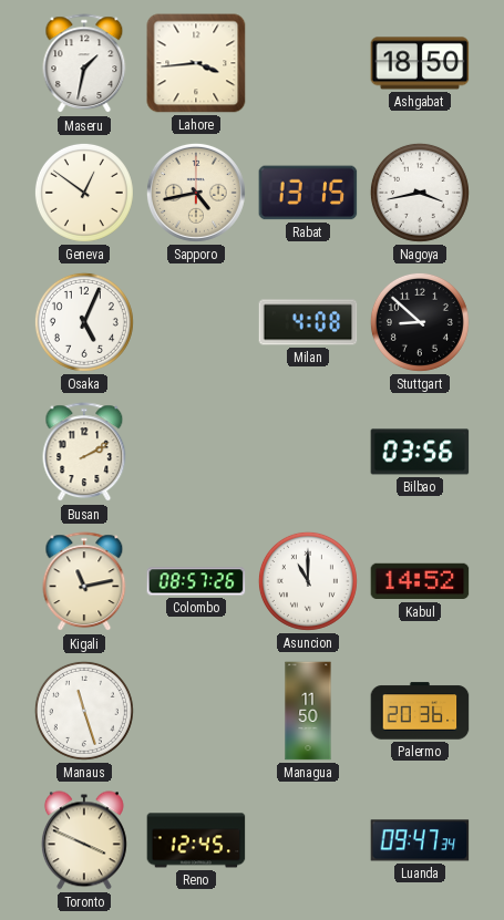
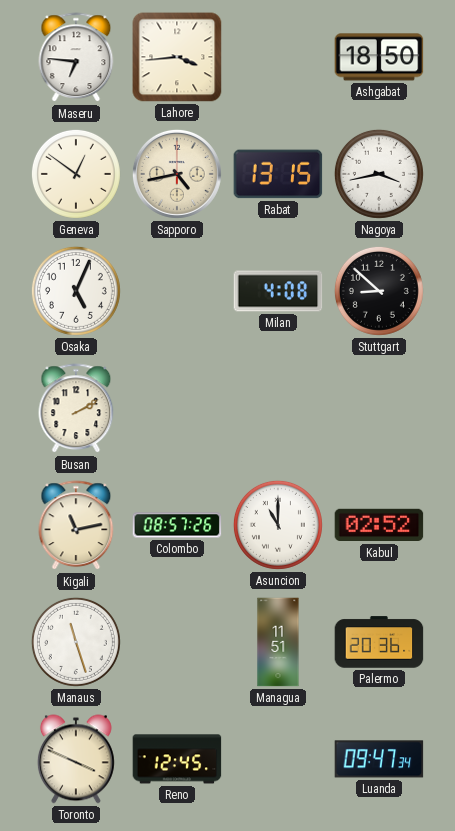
Maseru: 1:32 -> 6:46 (76, 58)
Bilbao: 03:56 -> none (420, 452)
Kabul: 14:52 -> 02:52 (379, 525)
Managua: 11:50 -> 11:51 (278, 642)
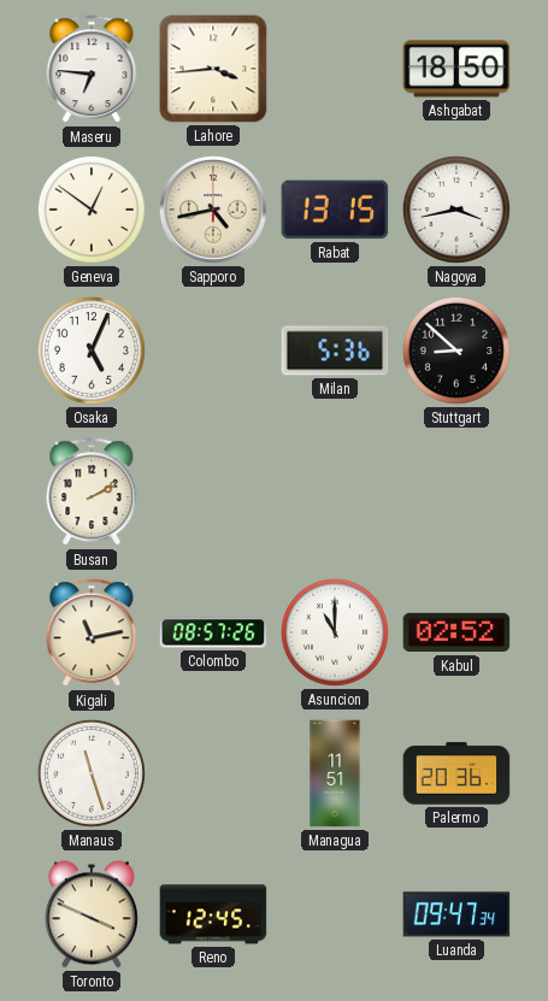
Milan: 4:08 -> 5:36 (335, 351)
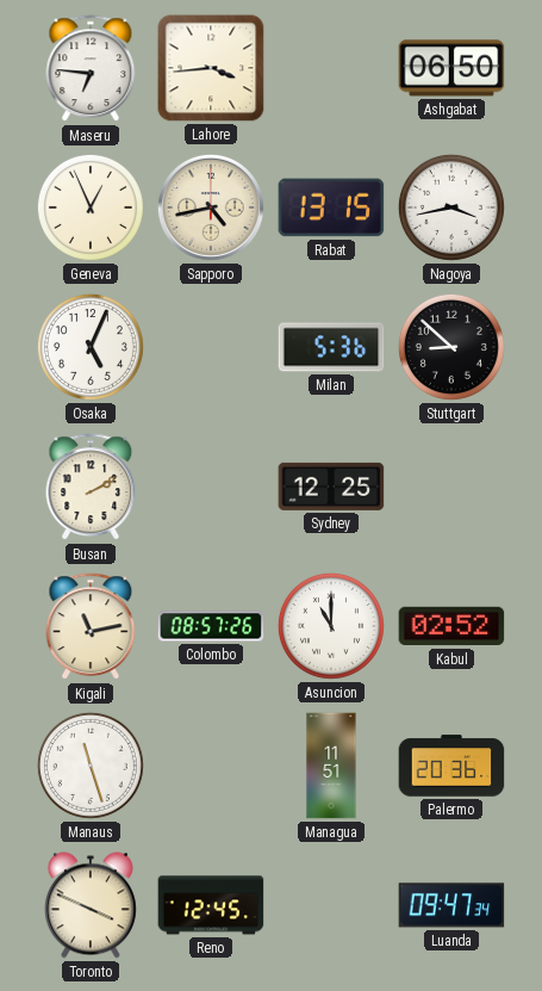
Ashgabat: 18:50 -> 06:50 (451, 68)
Geneva: 12:51 -> 12:56 (91, 208)
Sydney: none -> 12:25 (331, 487)
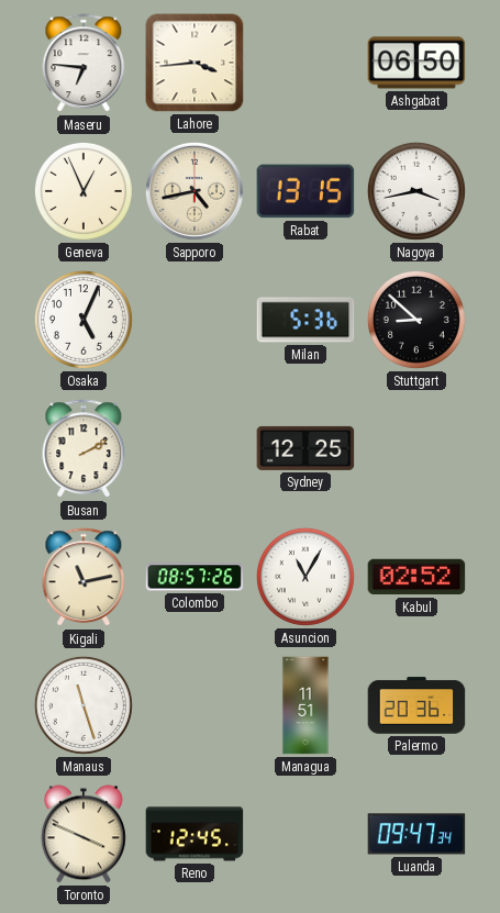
Asuncion: 11:00 -> 11:05 (305, 577)
